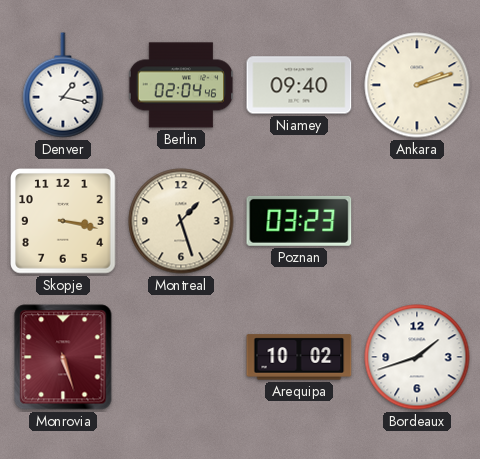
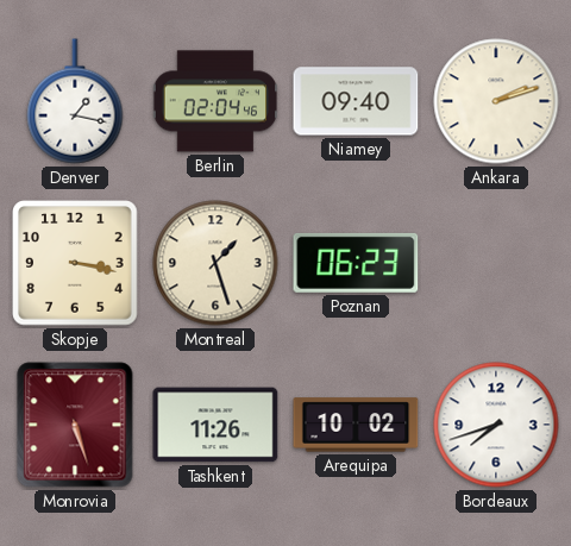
Poznan: 03:23 -> 06:23 (356, 263)
Tashkent: none -> 11:26 (215, 425)
Bordeaux: 1:42 -> 7:42 (496, 425)
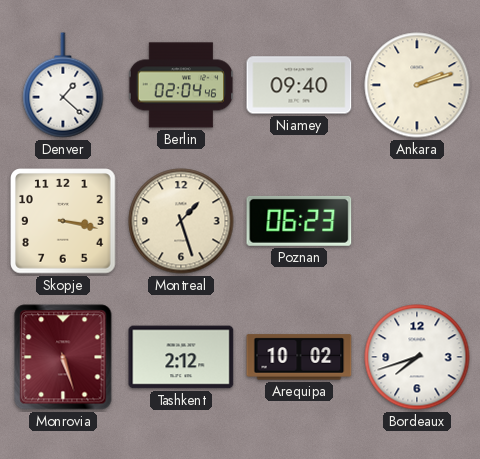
Denver: 1:17 -> 1:22 (63, 85)
Tashkent: 11:26 -> 2:12 (181, 357)
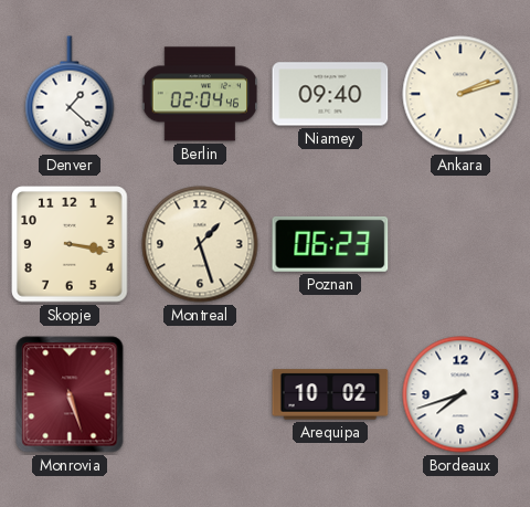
Tashkent: 2:12 -> none (181, 357)
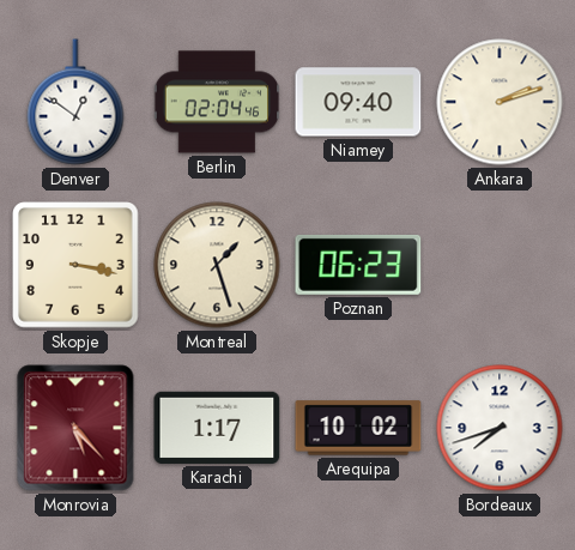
Denver: 1:22 -> 12:51 (75, 102)
Monrovia: 5:27 -> 5:23 (75, 428)
Karachi: none -> 1:17 (217, 428)
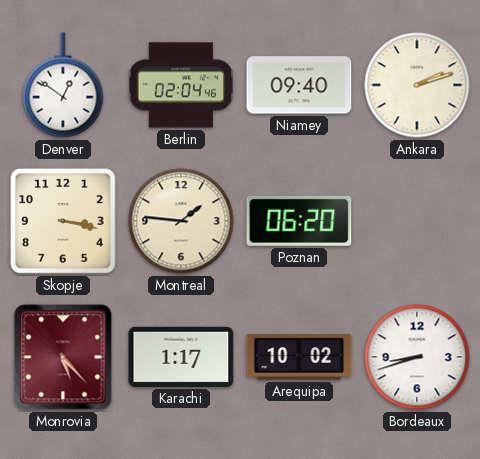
Montreal: 1:27 -> 1:46 (181, 221)
Poznan: 06:23 -> 06:20 (299, 221)
Bordeaux: 7:42 -> 8:42 (417, 357)
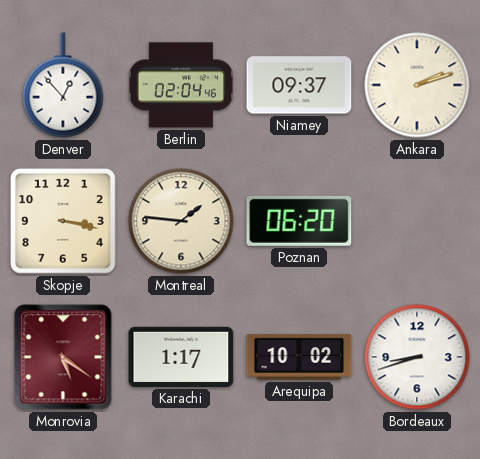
Denver: 12:51 -> 12:53 (63, 85)
Niamey: 09:40 -> 09:37 (299, 85)
Monrovia: 5:23 -> 5:21 (63, 357)
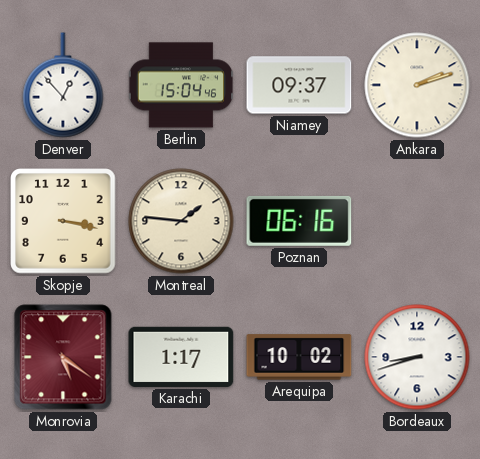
Berlin: 02:04 -> 15:04 (181, 85)
Poznan: 06:20 -> 06:16 (299, 221)
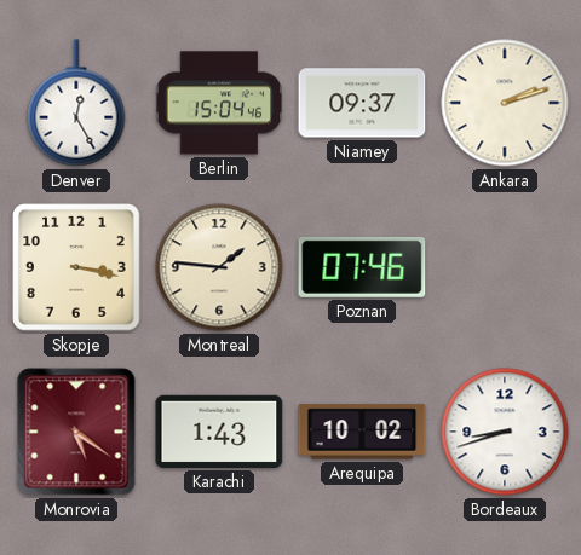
Denver: 12:53 -> 12:25 (76, 103)
Poznan: 06:16 -> 07:46 (362, 267)
Karachi: 1:17 -> 1:43 (219, 432)
